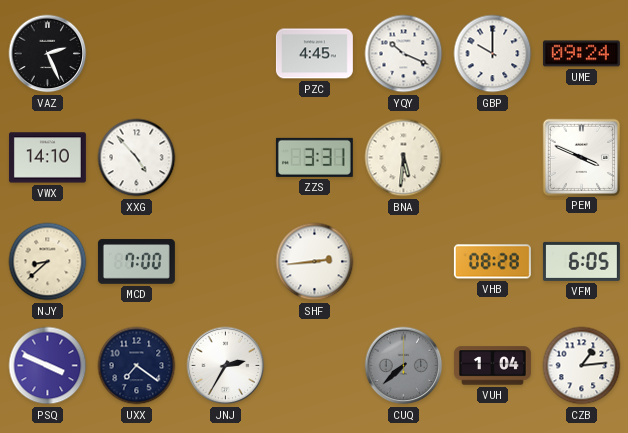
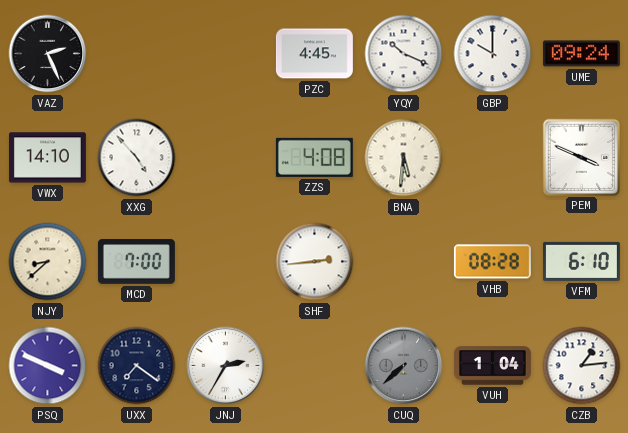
ZZS: 3:31 -> 4:08 (314, 157)
VFM: 6:05 -> 6:10 (581, 261)
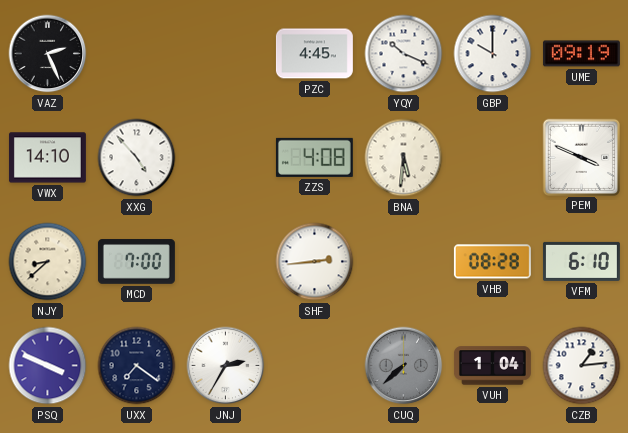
UME: 09:24 -> 09:19 (581, 54)
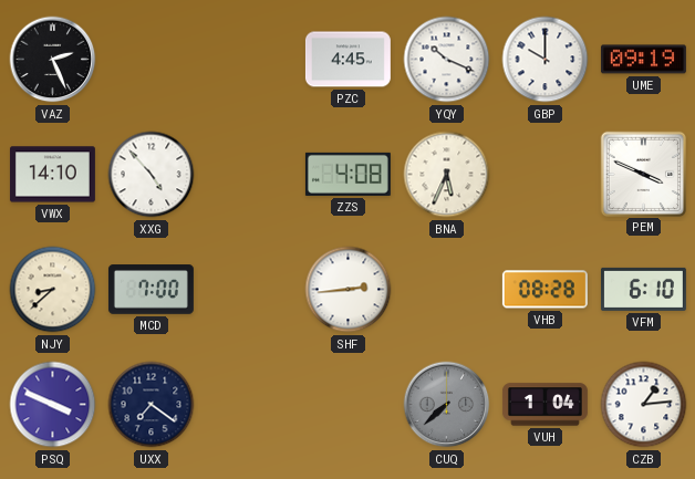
BNA: 5:31 -> 5:34 (447, 175)
JNJ: 2:35 -> none (226, 366)
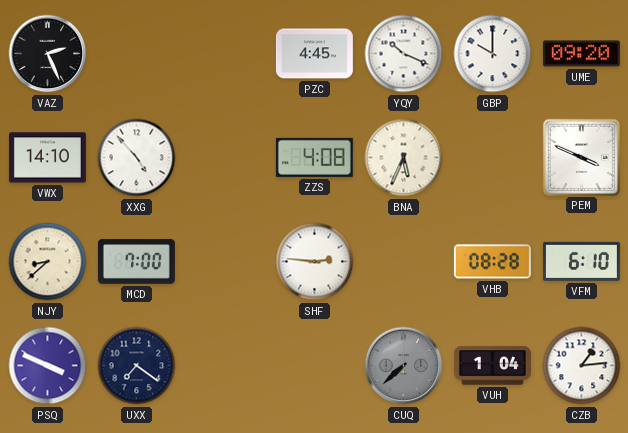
UME: 09:19 -> 09:20 (581, 54)
SHF: 2:44 -> 2:46 (315, 262)
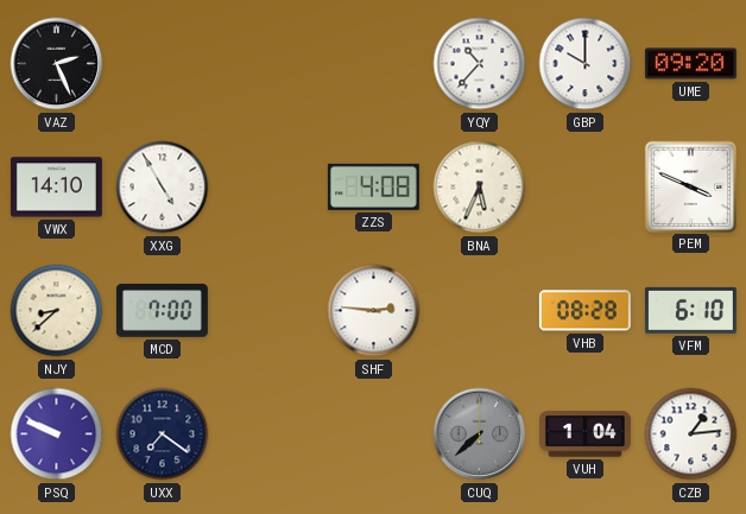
PZC: 4:45 -> none (314, 54)
YQY: 10:19 -> 10:37 (480, 64)
XXG: 4:53 -> 4:55 (163, 188)
PSQ: 3:49 -> 9:49 (57, 434)
